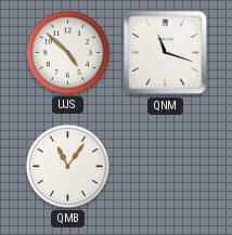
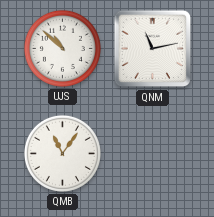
UJS: 4:52 -> 10:52 (62, 48)
QNM: 11:18 -> 11:13 (153, 49)
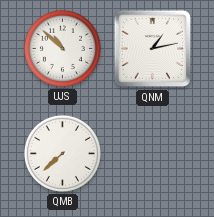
QNM: 11:13 -> 1:13 (153, 49)
QMB: 11:06 -> 7:38 (62, 153)
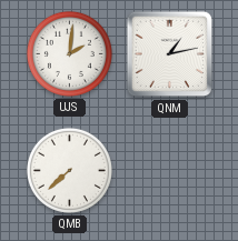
UJS: 10:52 -> 2:01 (69, 53)
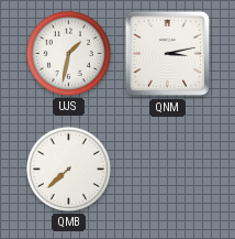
UJS: 2:01 -> 1:32 (68, 53)
QNM: 1:13 -> 3:13 (168, 54)
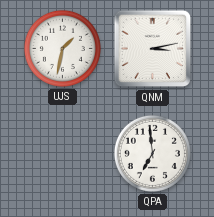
QMB: 7:38 -> none (68, 169)
QPA: none -> 6:59 (152, 153)
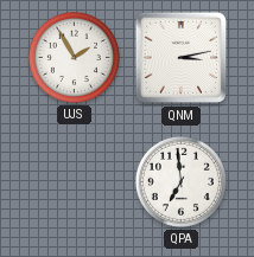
UJS: 1:32 -> 1:55 (74, 57)
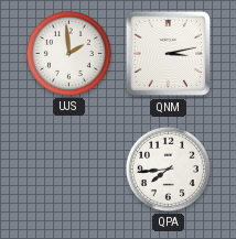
UJS: 1:55 -> 1:59 (68, 53)
QPA: 6:59 -> 7:44 (168, 169)
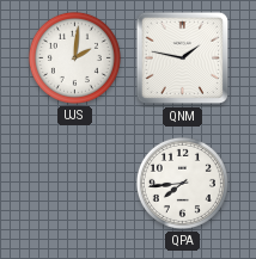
UJS: 1:59 -> 2:01 (74, 57)
QNM: 3:13 -> 1:47 (183, 58)
